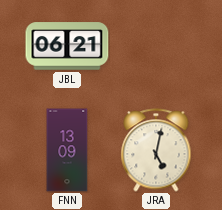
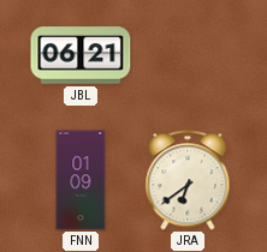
FNN: 13:09 -> 01:09 (81, 180)
JRA: 5:02 -> 6:39 (188, 180)
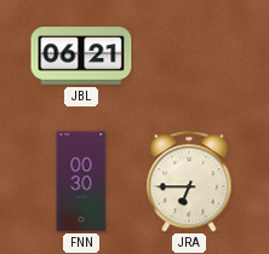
FNN: 01:09 -> 00:30 (81, 181)
JRA: 6:39 -> 6:45 (189, 181)
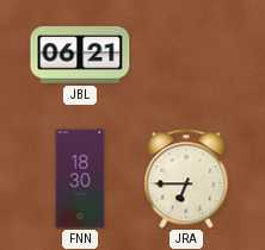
FNN: 00:30 -> 18:30 (80, 179)
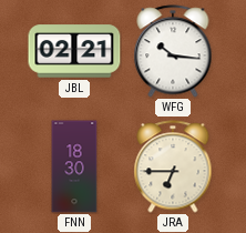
JBL: 06:21 -> 02:21 (74, 51)
WFG: none -> 10:16 (173, 51)
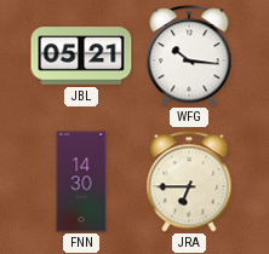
JBL: 02:21 -> 05:21 (81, 56)
FNN: 18:30 -> 14:30 (81, 181)
